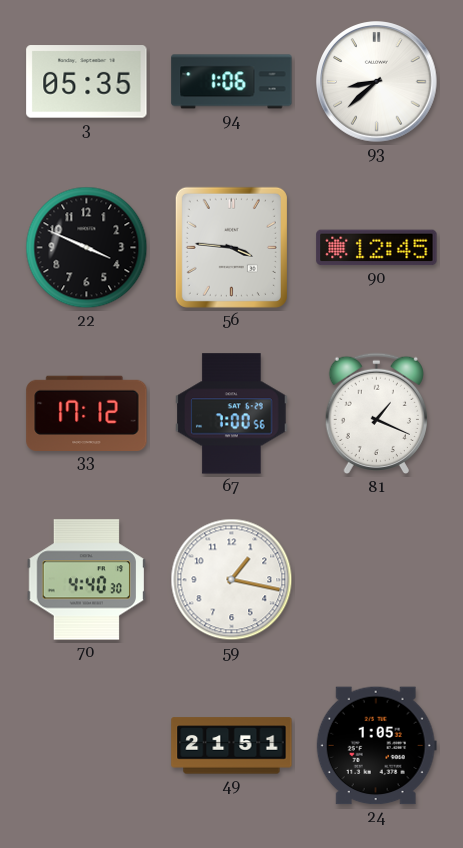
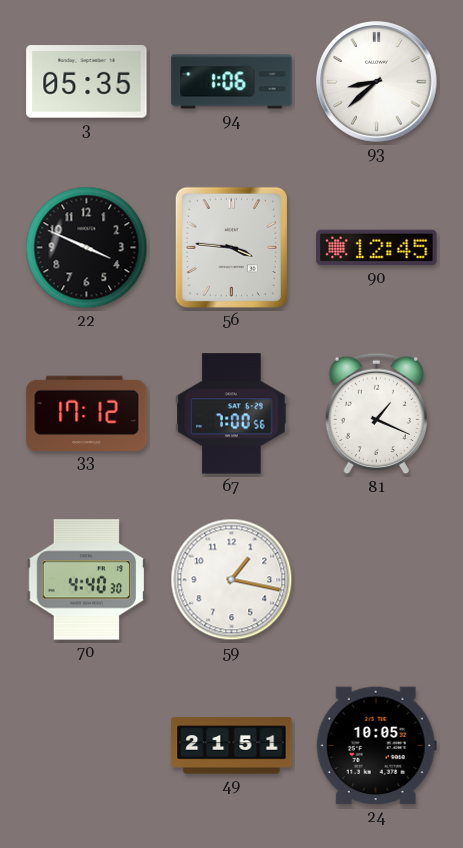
24: 1:05 -> 10:05 (376, 746)
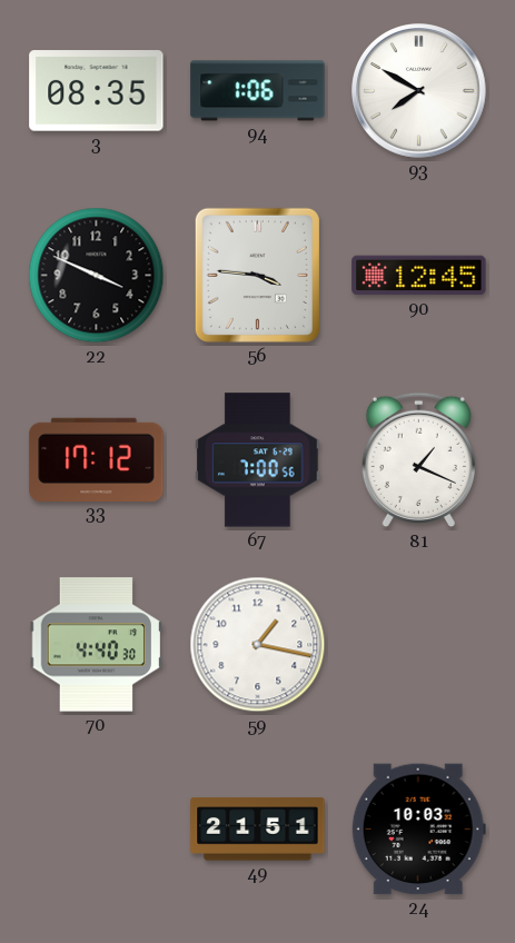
3: 05:35 -> 08:35 (97, 91)
93: 8:38 -> 7:50 (419, 91)
24: 10:05 -> 10:03 (418, 830)
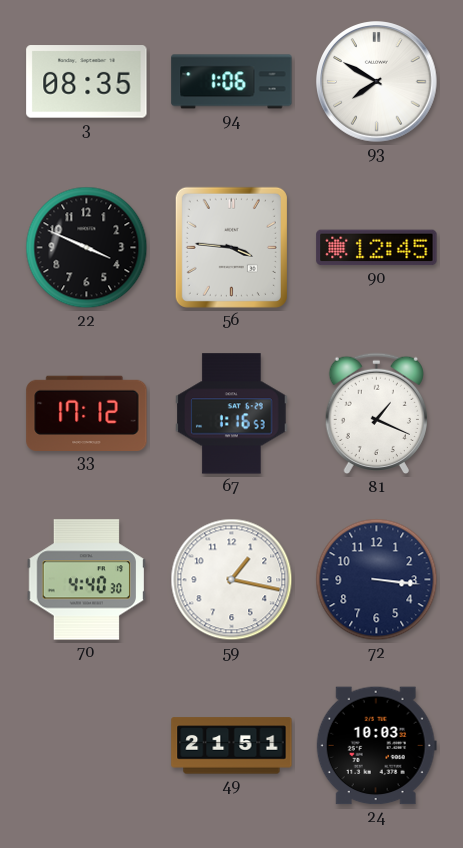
67: 7:00 -> 1:16 (232, 414)
72: none -> 3:16 (377, 580)
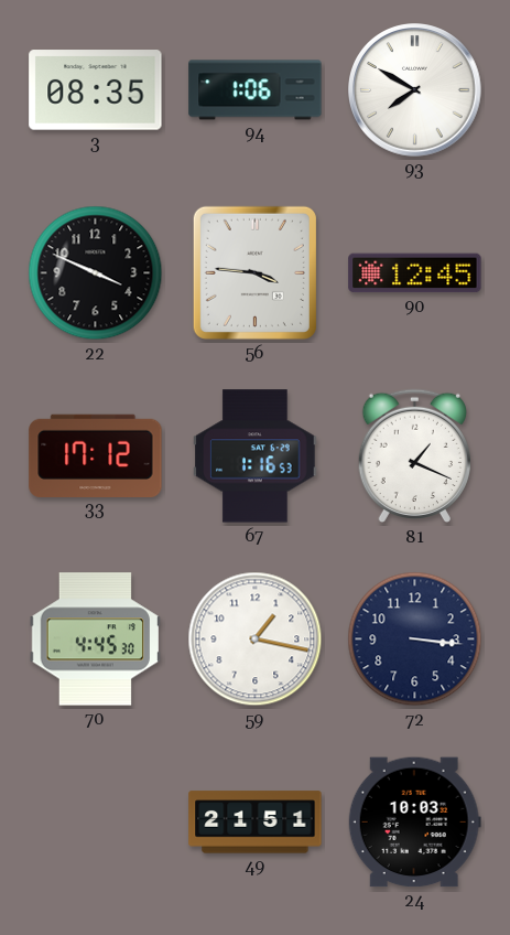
70: 4:40 -> 4:45 (95, 640)
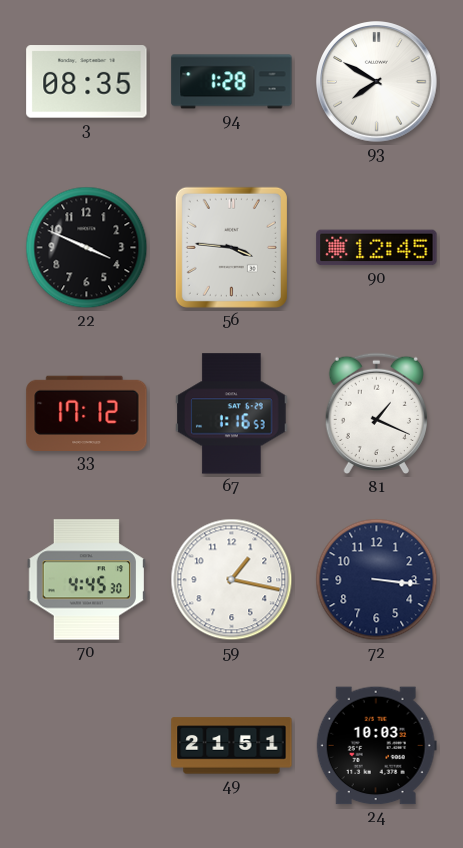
94: 1:06 -> 1:28 (232, 82)
